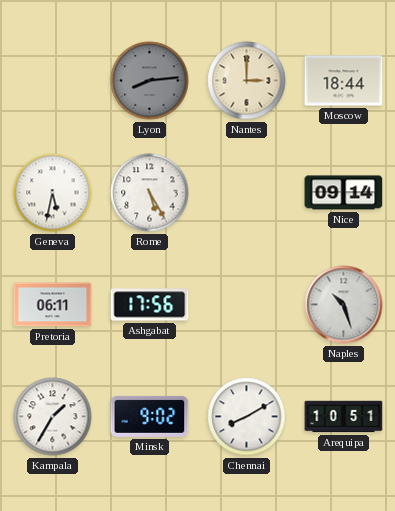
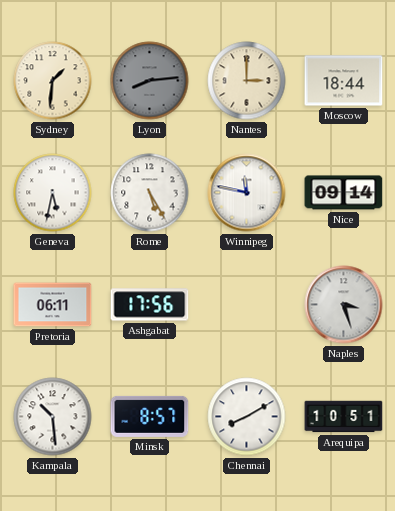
Sydney: none -> 1:31 (53, 81)
Winnipeg: none -> 11:47 (247, 193)
Naples: 10:27 -> 3:27 (344, 305)
Kampala: 1:35 -> 10:29 (53, 417)
Minsk: 9:02 -> 8:57 (150, 416)
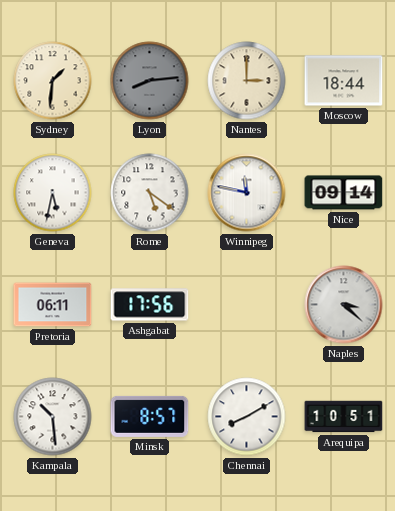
Rome: 5:25 -> 5:21 (150, 193)
Naples: 3:27 -> 3:22 (344, 305)
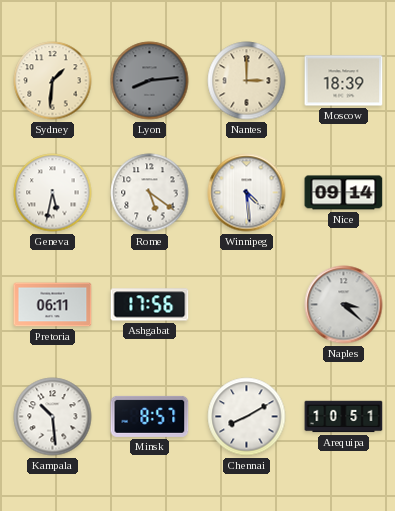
Moscow: 18:44 -> 18:39 (344, 81)
Winnipeg: 11:47 -> 4:29 (247, 193)
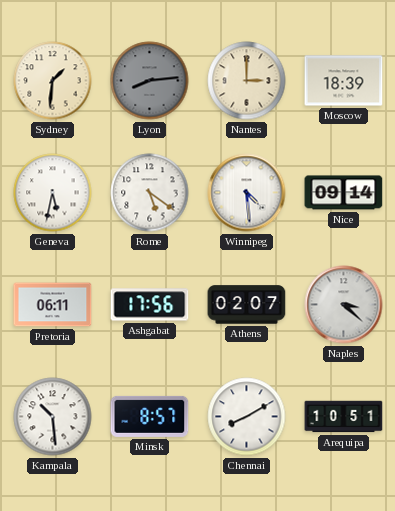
Athens: none -> 02:07 (247, 305)
